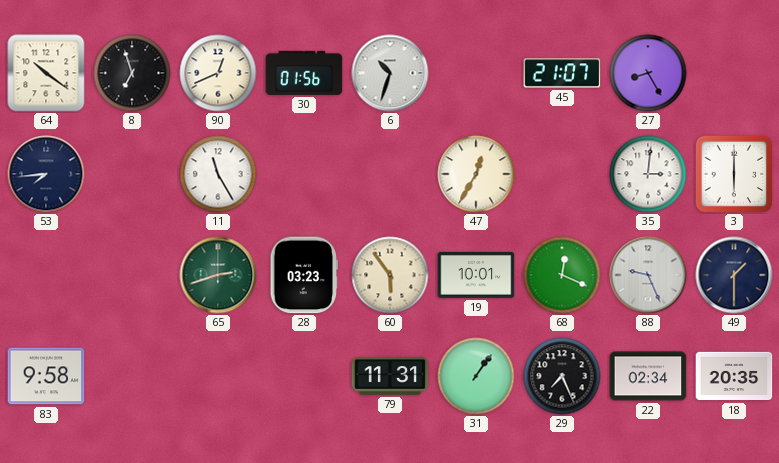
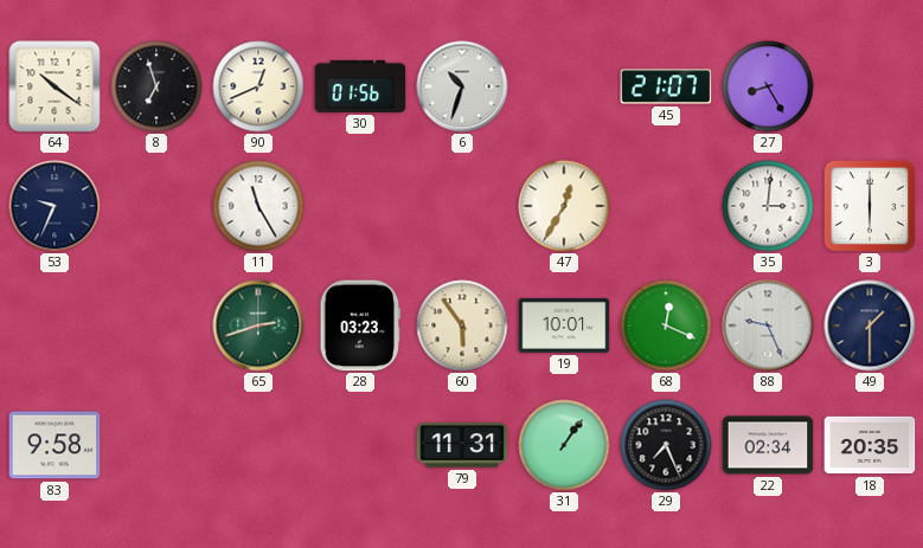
53: 7:44 -> 9:34 (55, 206)
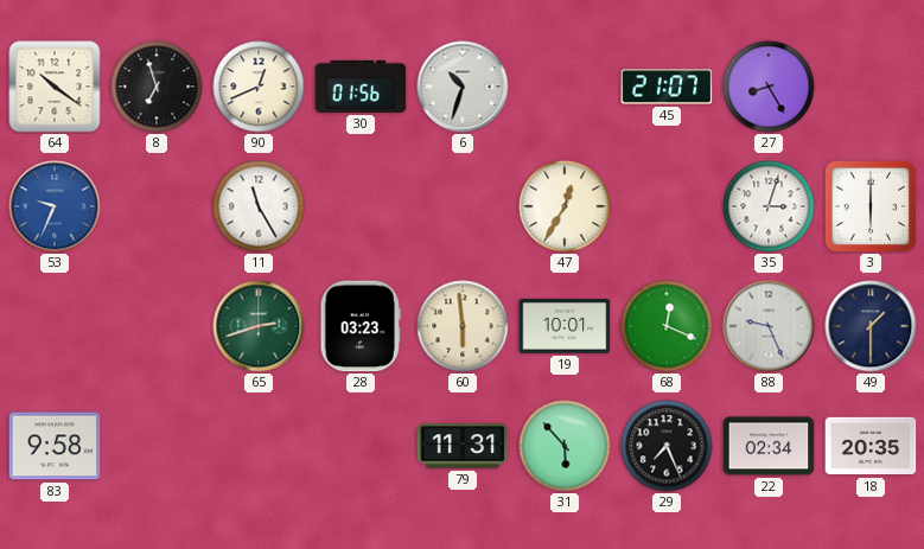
53 dial: navy -> blue (55, 206)
35: 3:01 -> 3:03 (769, 206)
60: 5:54 -> 5:59 (463, 326)
31: 1:06 -> 5:53 (565, 446)
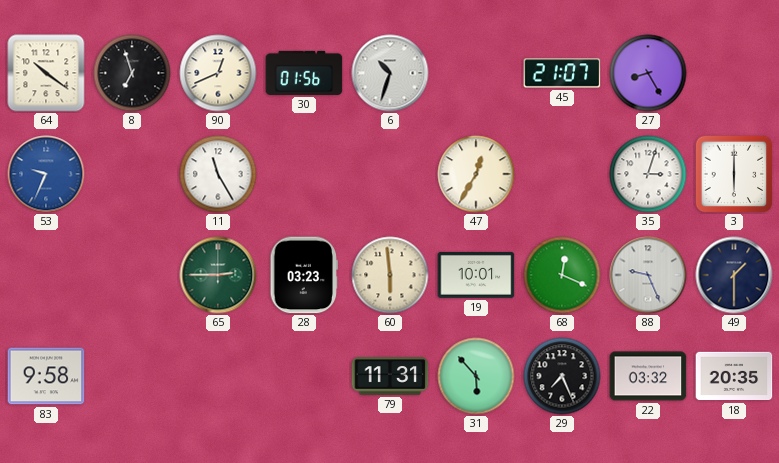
65: 2:42 -> 2:45 (218, 275)
22: 02:34 -> 03:32 (648, 376)
